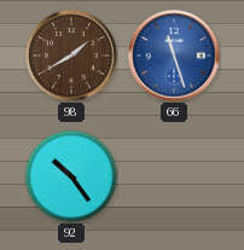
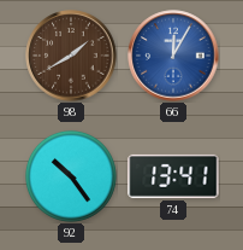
66: 11:27 -> 12:05 (173, 56)
74: none -> 13:41 (173, 176)
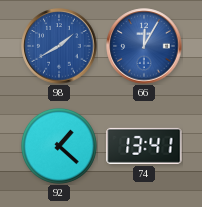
98 dial: brown -> blue (59, 46)
92: 10:24 -> 1:22 (59, 146)
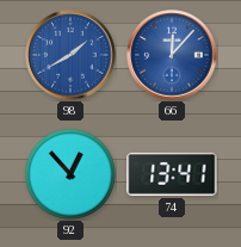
66: 12:05 -> 12:07 (172, 55)
92: 1:22 -> 12:53 (70, 174)
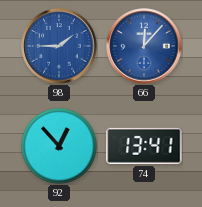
98: 1:40 -> 1:45 (59, 46)
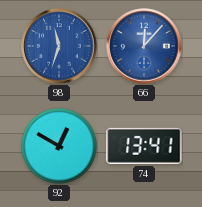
98: 1:45 -> 11:33 (59, 46)
92: 12:53 -> 12:50 (59, 146)
